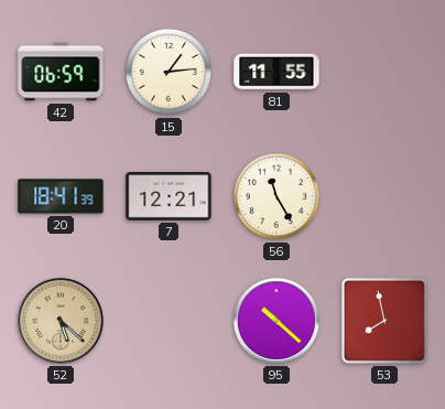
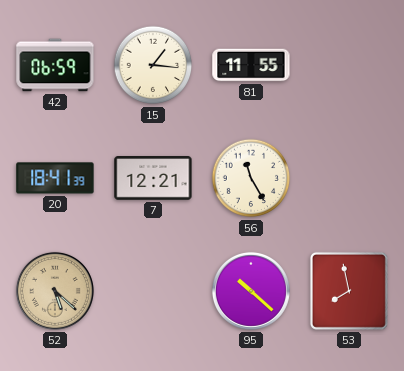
15: 1:14 -> 1:16 (153, 65)
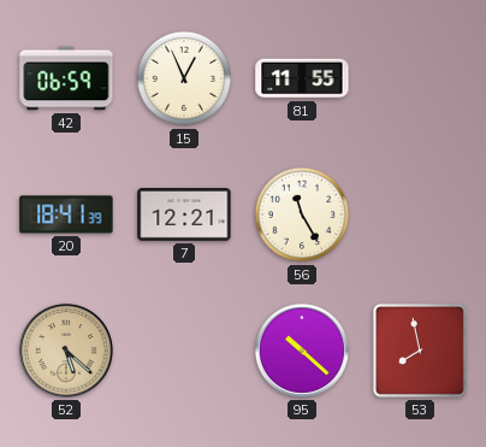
15: 1:16 -> 12:56 (184, 78)
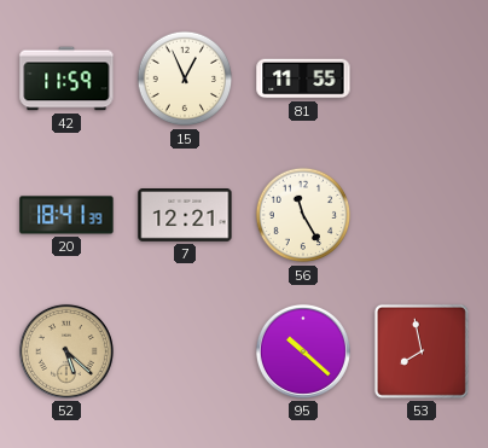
42: 06:59 -> 11:59 (66, 78)
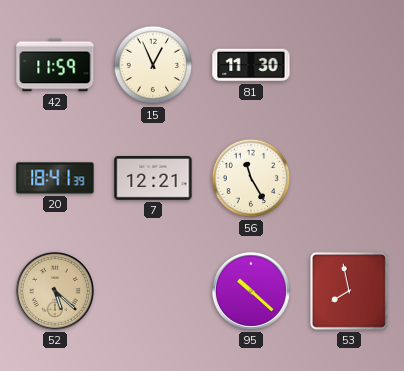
81: 11:55 -> 11:30 (251, 65)
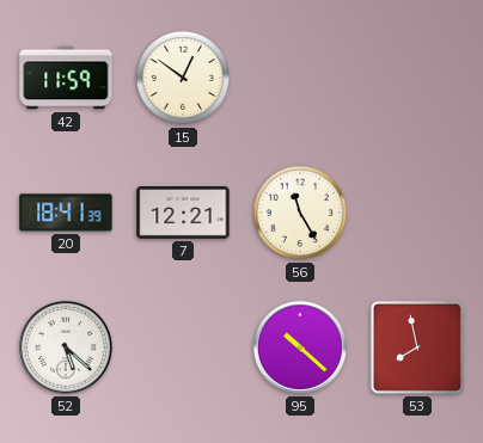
15: 12:56 -> 12:51 (183, 78)
81: 11:30 -> none (251, 65)
52 dial: champagne -> white (66, 347)
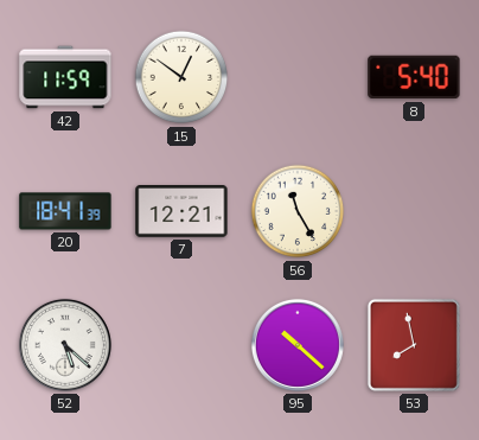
8: none -> 5:40 (414, 77)
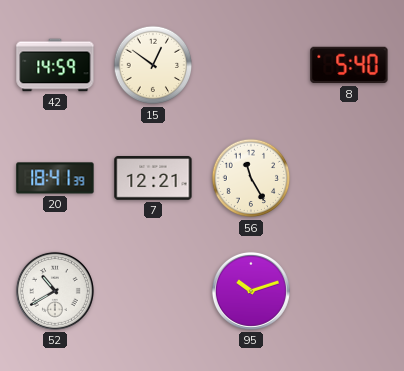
42: 11:59 -> 14:59 (55, 65)
52: 5:22 -> 10:40 (55, 291)
95: 10:22 -> 10:12 (251, 291)
53: 7:58 -> none (414, 345)
